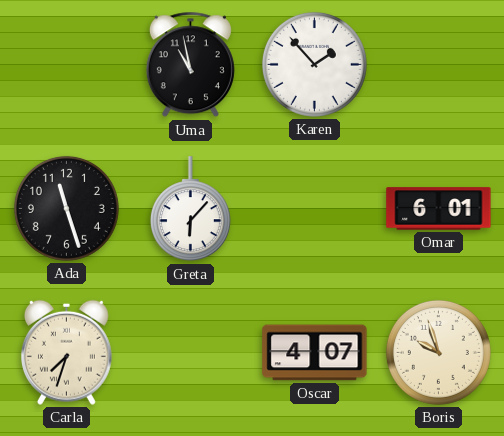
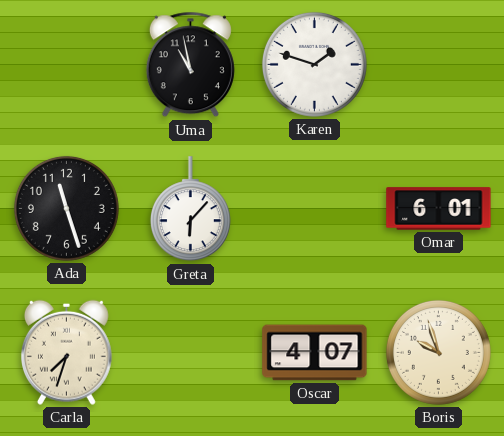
Karen: 1:53 -> 1:48 (314, 64)
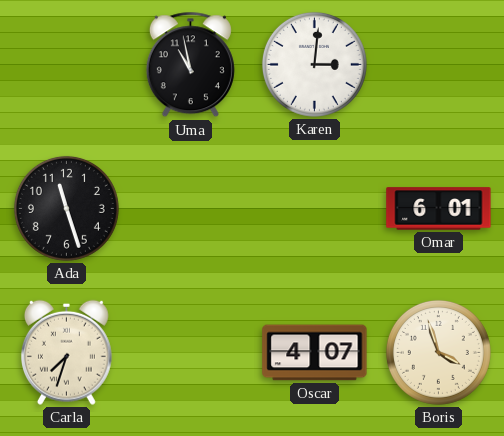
Karen: 1:48 -> 3:01 (314, 64)
Greta: 6:07 -> none (190, 209)
Boris: 9:57 -> 3:57 (438, 352)
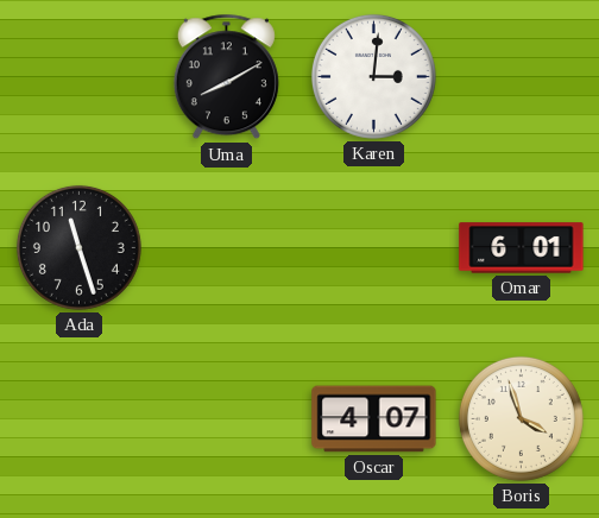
Uma: 10:58 -> 8:10 (226, 77)
Carla: 7:33 -> none (66, 352)
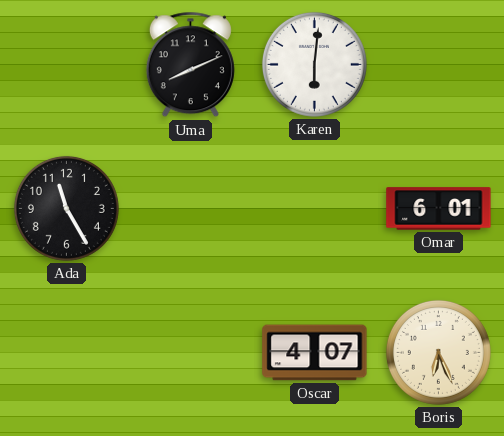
Uma: 8:10 -> 8:11 (190, 65)
Karen: 3:01 -> 6:01 (314, 64)
Ada: 11:27 -> 11:25 (66, 208)
Boris: 3:57 -> 6:26 (438, 352)
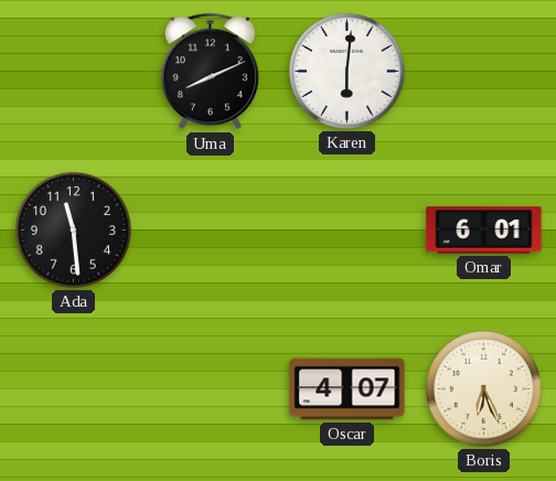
Ada: 11:25 -> 11:29 (73, 229)
